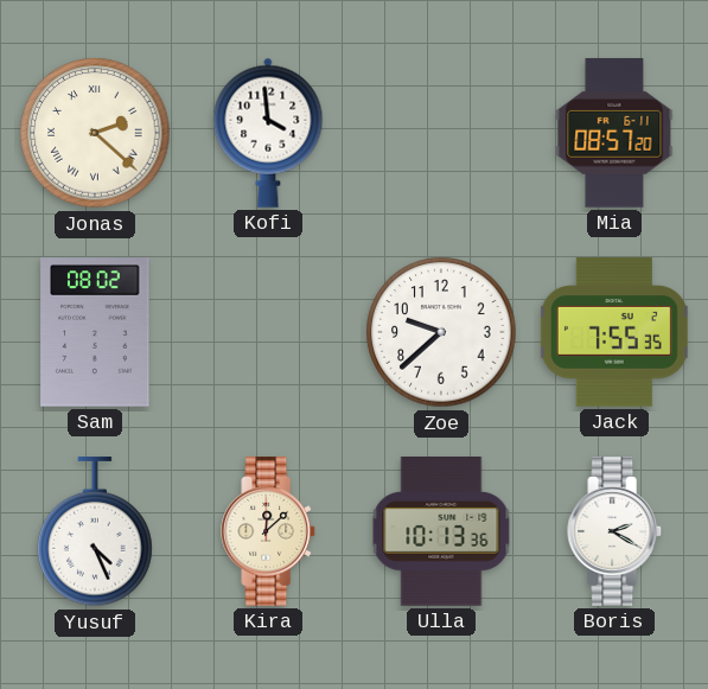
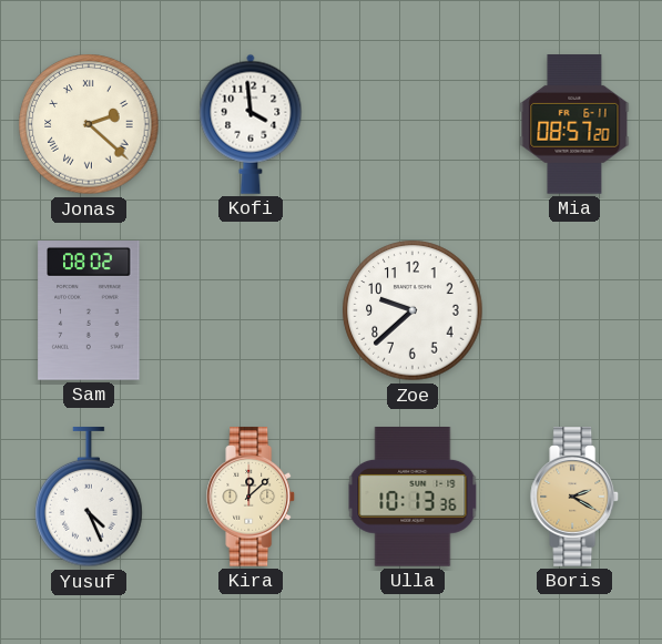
Jack: 7:55 -> none (614, 332)
Boris dial: white -> champagne (576, 497)
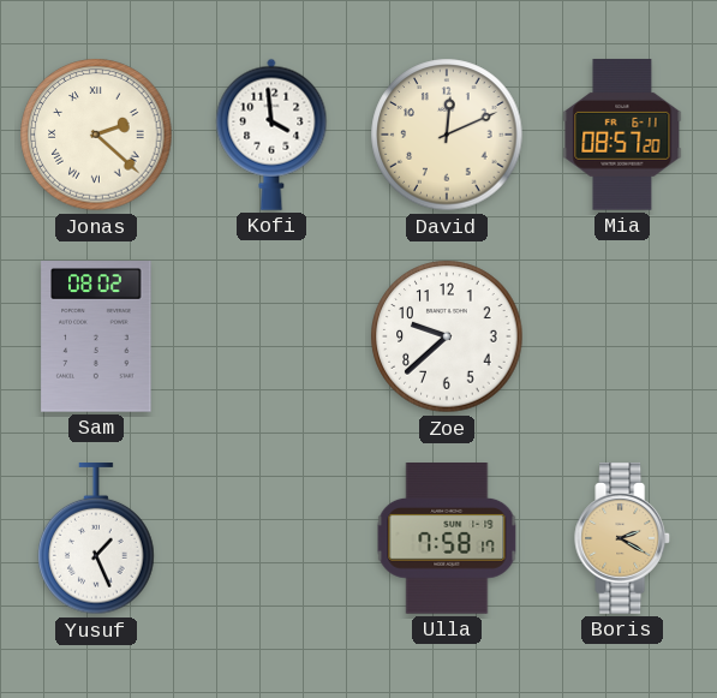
David: none -> 12:11 (447, 135)
Yusuf: 4:26 -> 1:26 (96, 539)
Kira: 12:08 -> none (252, 497)
Ulla: 10:13 -> 7:58 (447, 538)
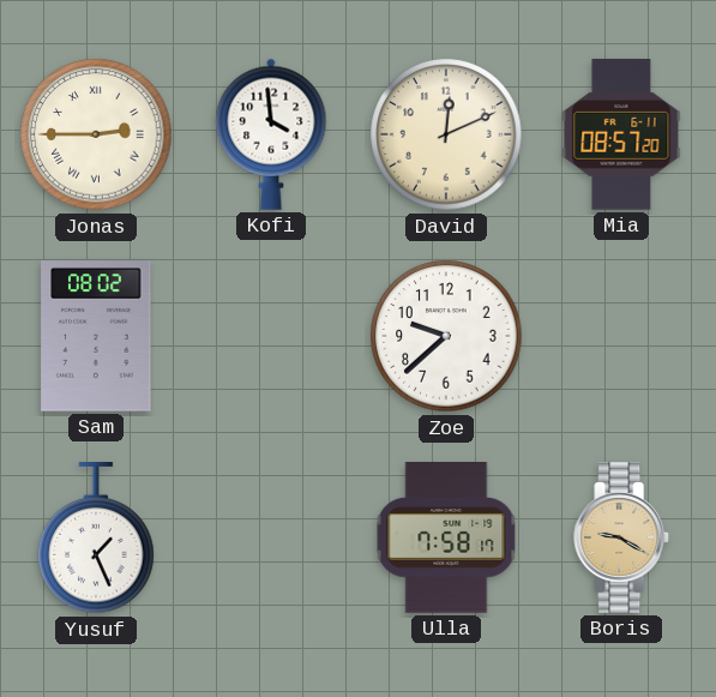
Jonas: 2:22 -> 2:45 (96, 134)
Boris: 2:20 -> 9:20 (622, 537)
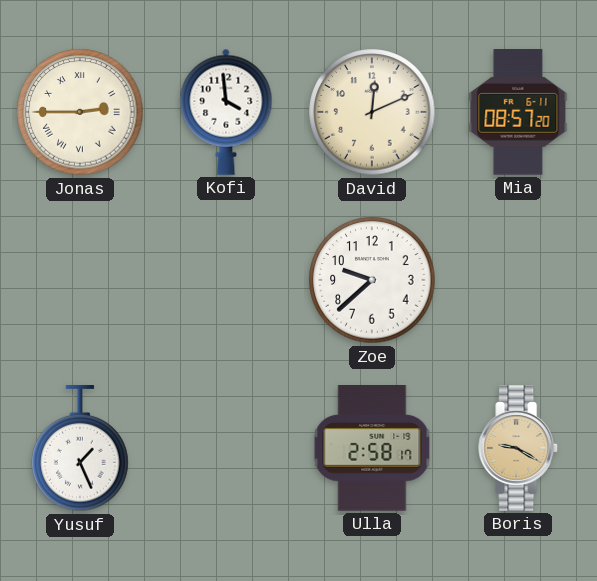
Sam: 08:02 -> none (96, 336)
Ulla: 7:58 -> 2:58 (372, 448)
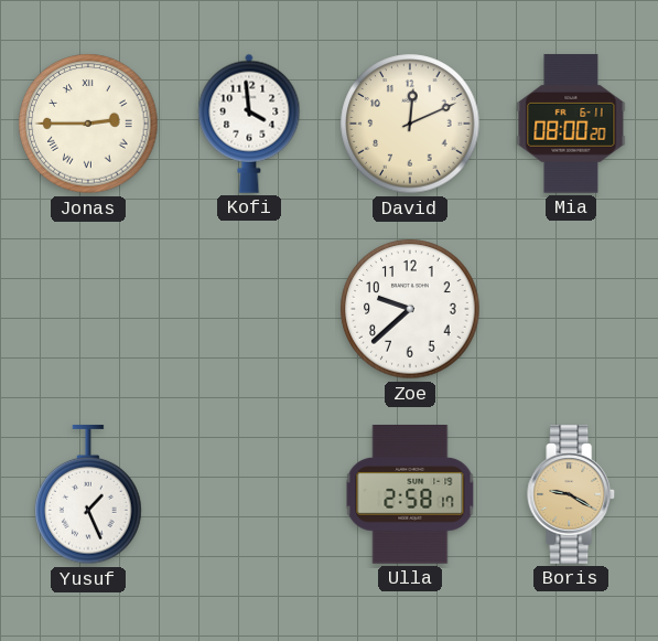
Mia: 08:57 -> 08:00 (571, 124)
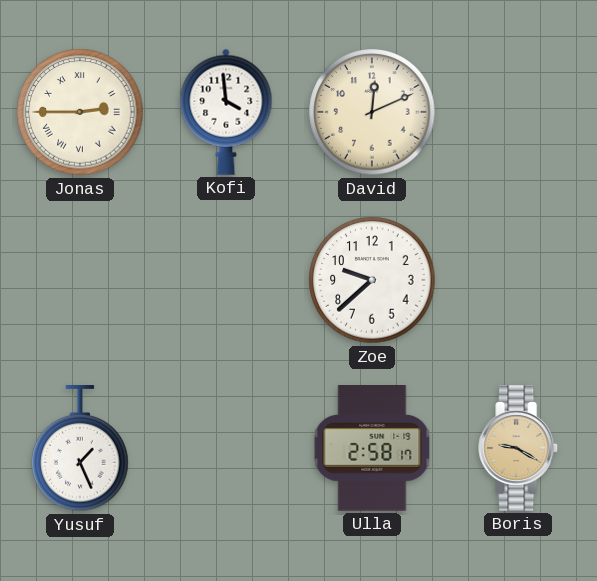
Mia: 08:00 -> none (571, 124)
